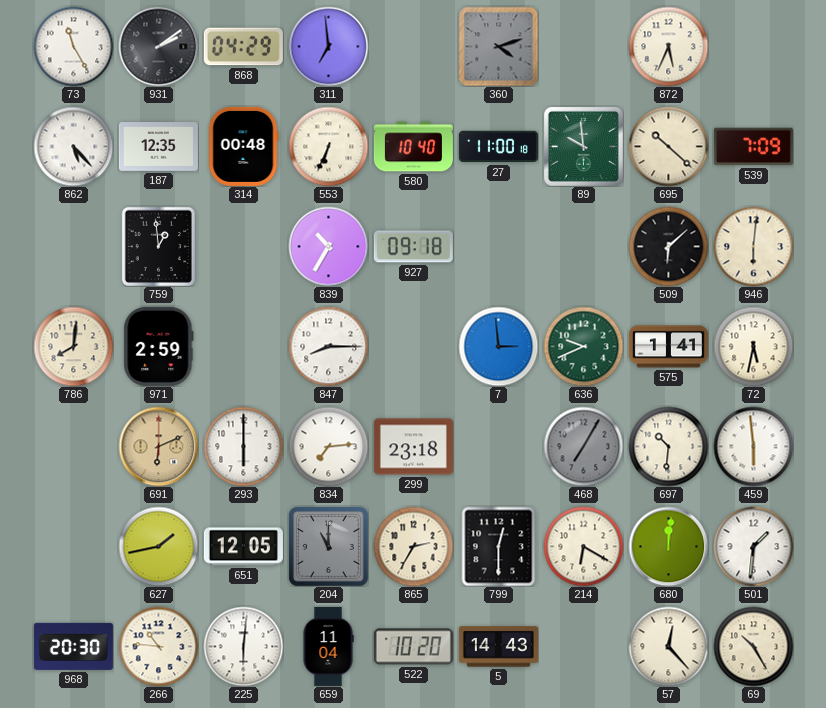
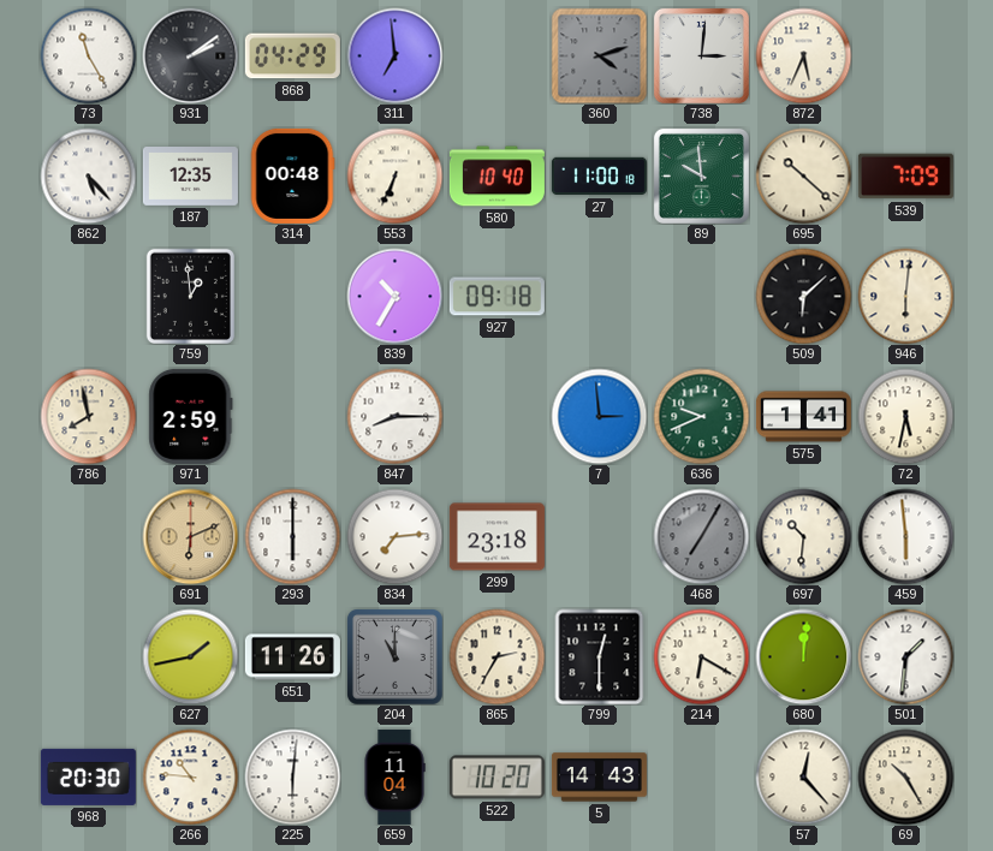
738: none -> 3:01 (701, 55)
786: 8:01 -> 7:58 (88, 416)
651: 12:05 -> 11:26 (292, 657)
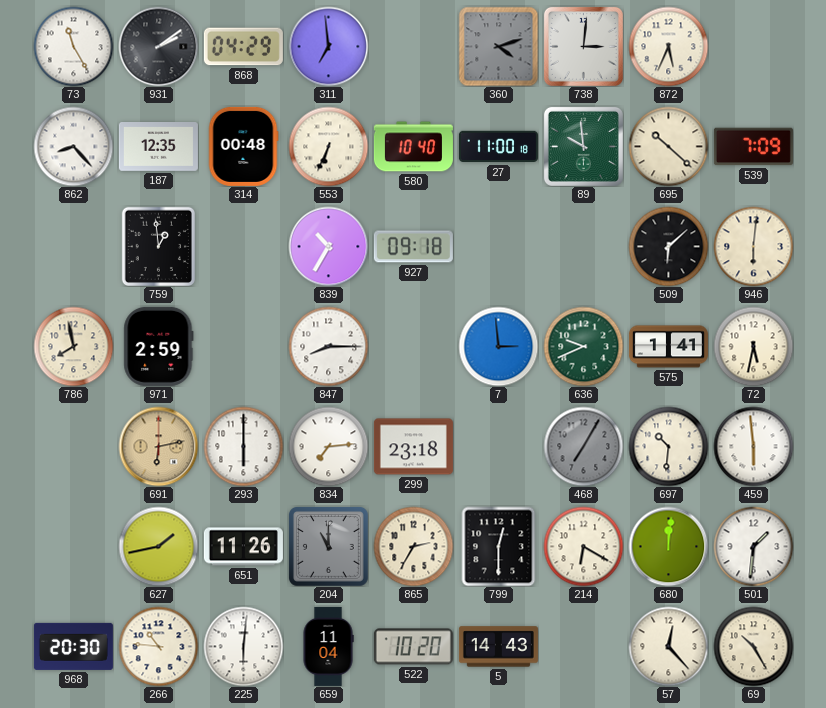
862: 5:23 -> 8:23 (73, 146)
691: 6:11 -> 6:13 (158, 446)
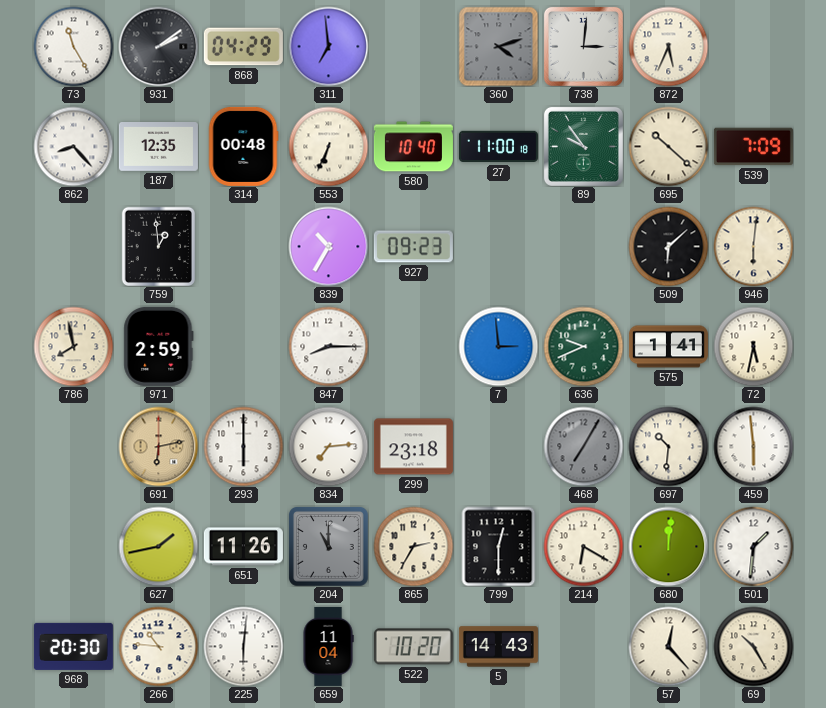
89: 9:59 -> 9:54 (583, 146)
927: 09:18 -> 09:23 (413, 247)
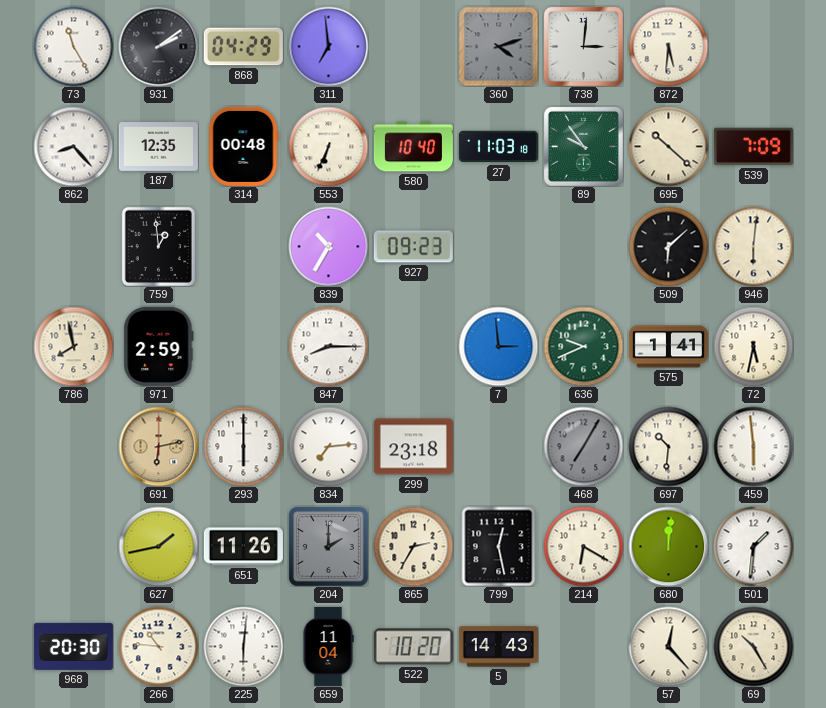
872: 5:34 -> 5:31 (668, 46)
27: 11:00 -> 11:03 (498, 147)
204: 11:00 -> 2:00 (329, 547)
799: 12:30 -> 12:28 (499, 546)
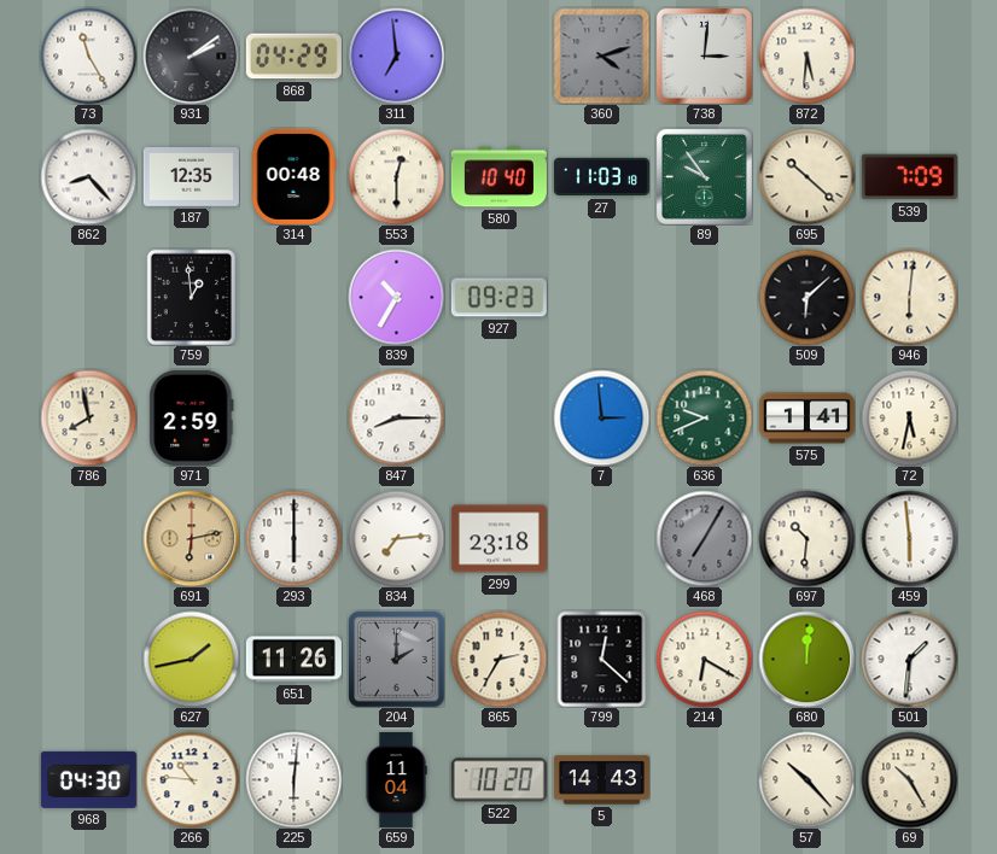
553: 6:34 -> 12:30 (396, 176)
799: 12:28 -> 12:22 (602, 659)
968: 20:30 -> 04:30 (88, 779)
57: 12:23 -> 10:23 (806, 779)
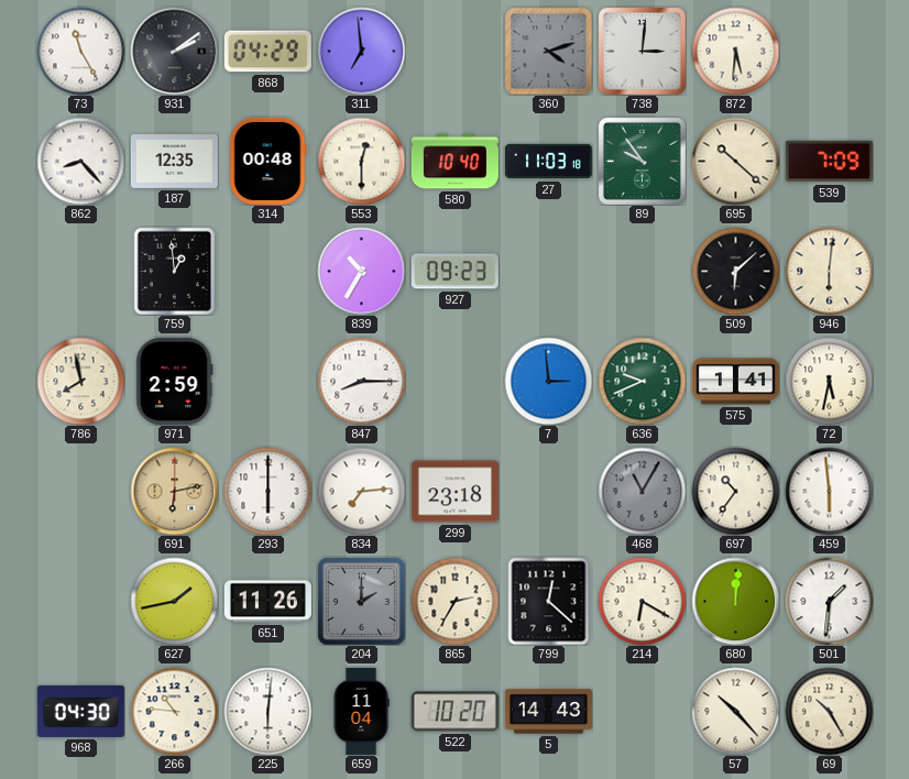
468: 7:05 -> 11:05 (642, 491)
697: 10:31 -> 10:36 (735, 491)
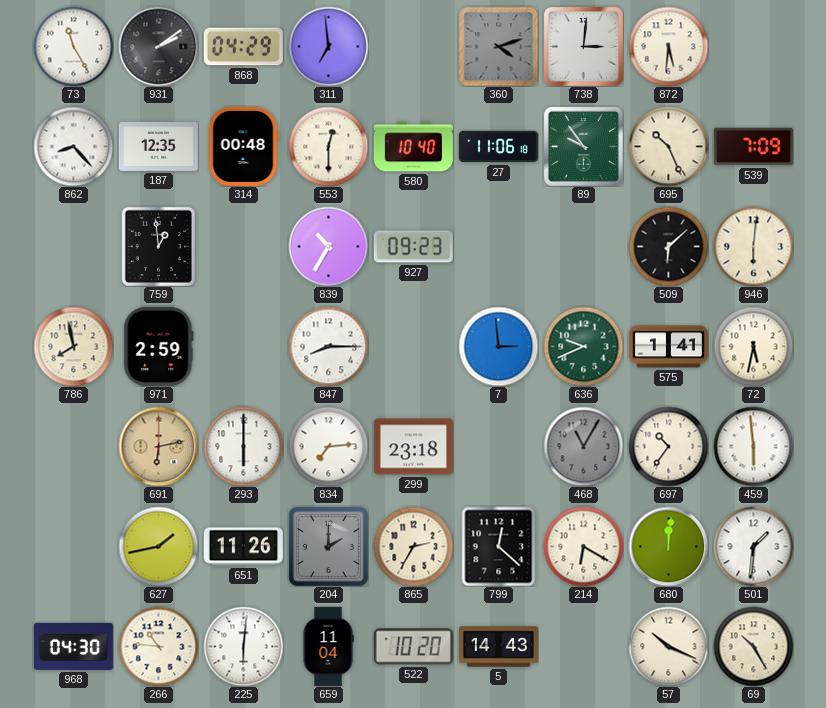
27: 11:03 -> 11:06 (498, 147)
695: 10:22 -> 10:26 (668, 146)
57: 10:23 -> 10:19 (668, 646)
